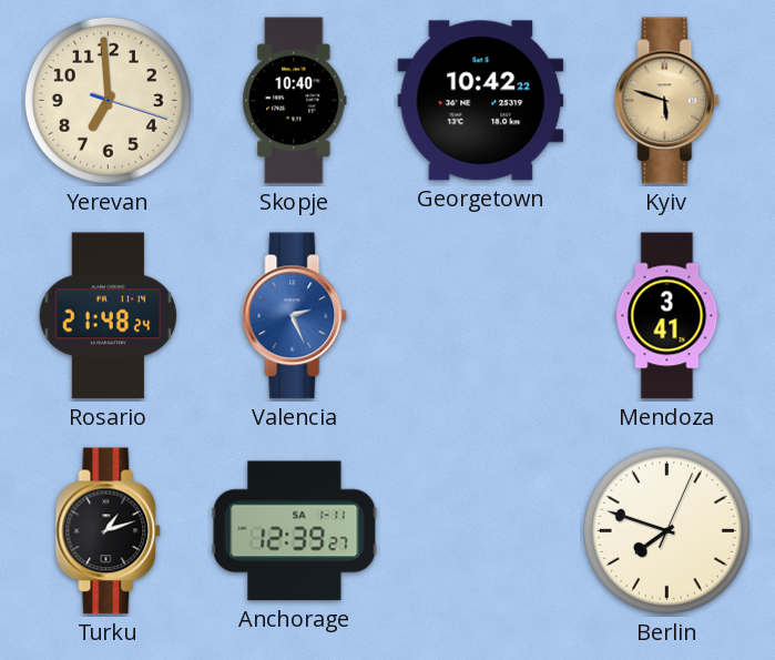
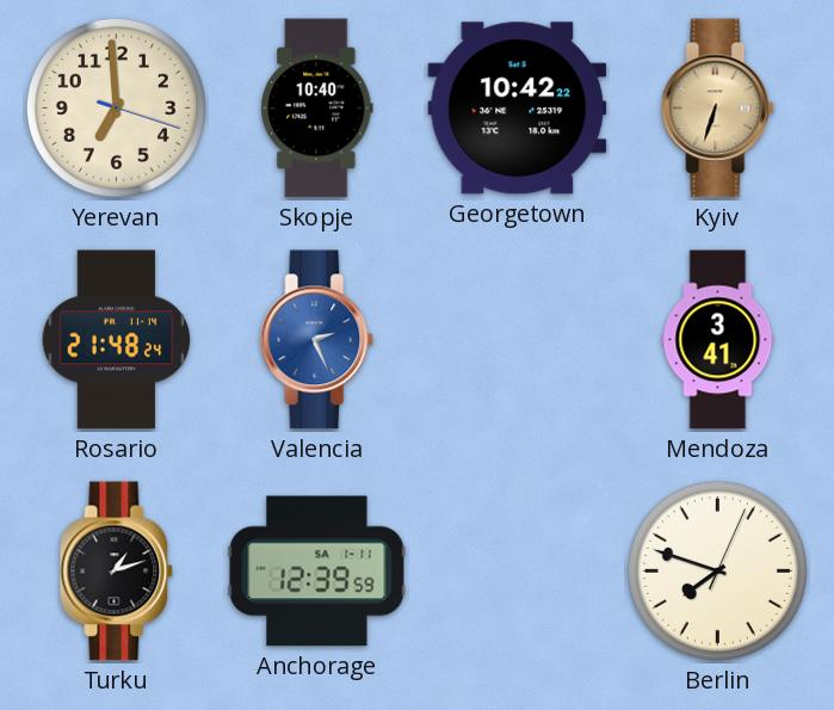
Kyiv: 5:48 -> 6:33 (718, 109)
Anchorage: 12:39:27 -> 12:39:59 (317, 572)
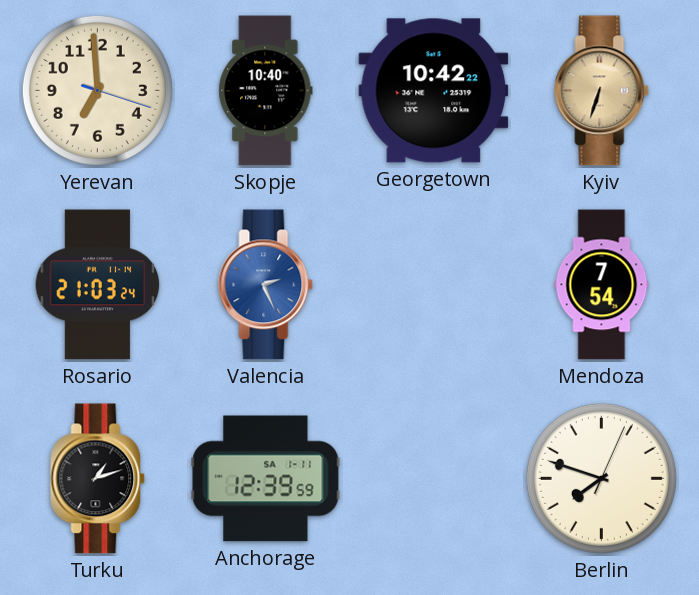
Rosario: 21:48 -> 21:03 (98, 285)
Mendoza: 3:41 -> 7:54 (602, 285)
